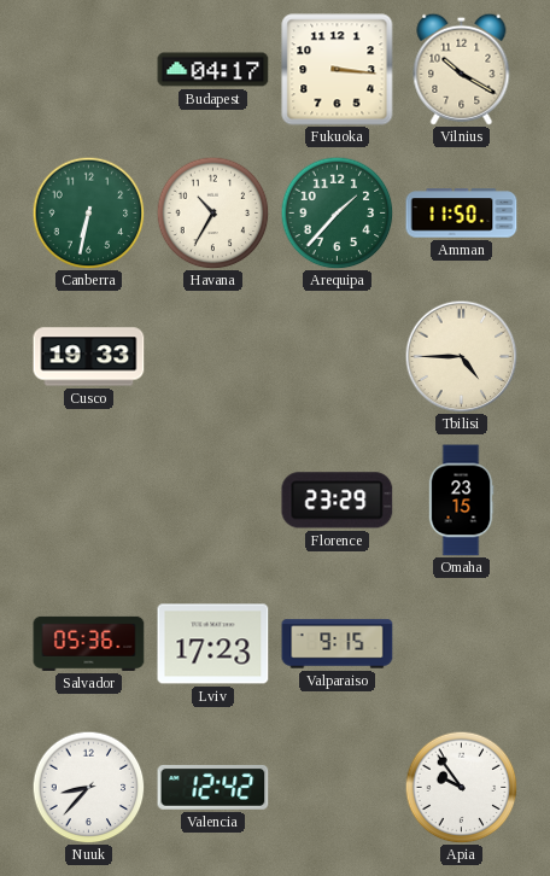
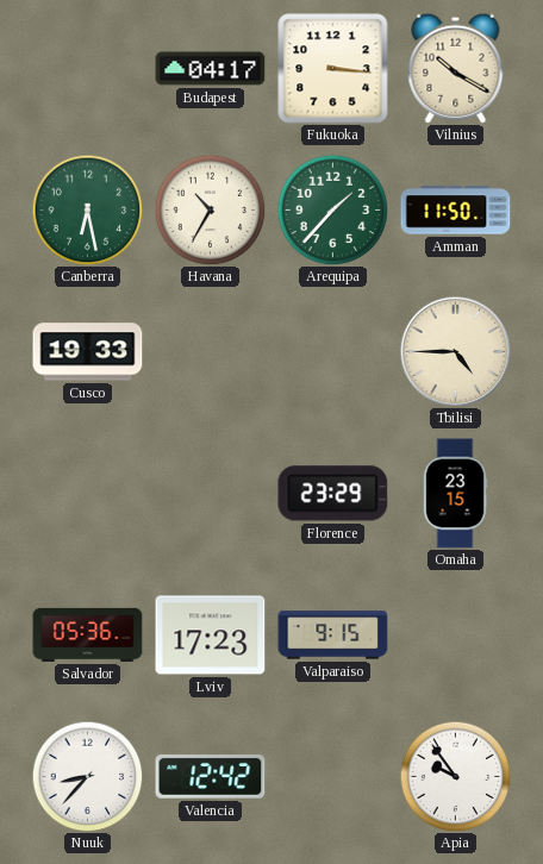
Canberra: 6:32 -> 6:28 (87, 209)
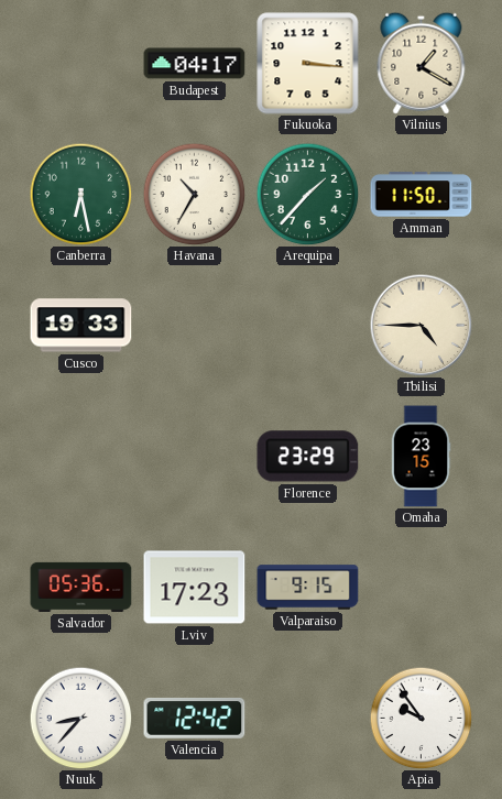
Vilnius: 10:20 -> 1:20 (422, 63)
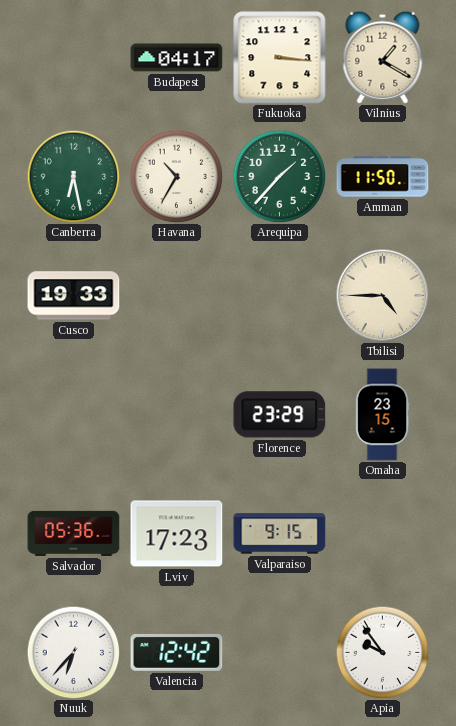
Nuuk: 8:37 -> 6:37 (73, 652)
